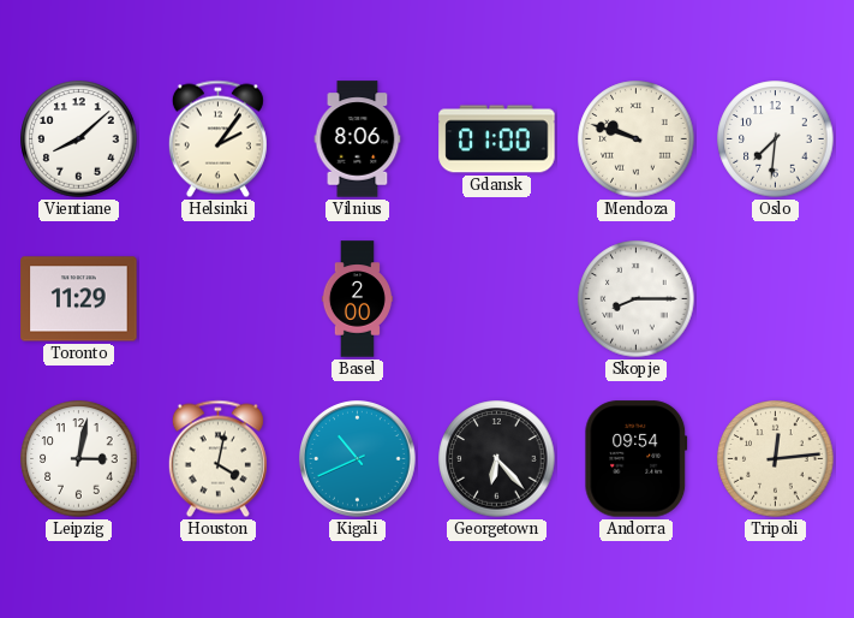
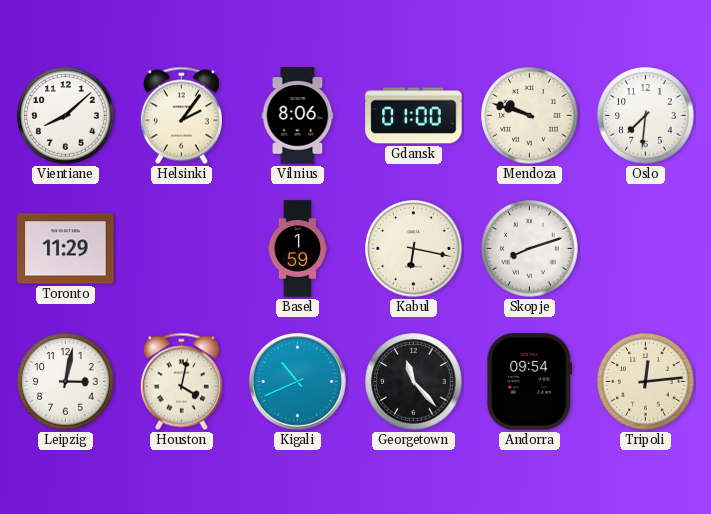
Basel: 2:00 -> 1:59 (297, 249)
Kabul: none -> 6:17 (414, 249)
Skopje: 8:15 -> 8:12 (530, 249)
Georgetown: 6:23 -> 11:23 (414, 382)
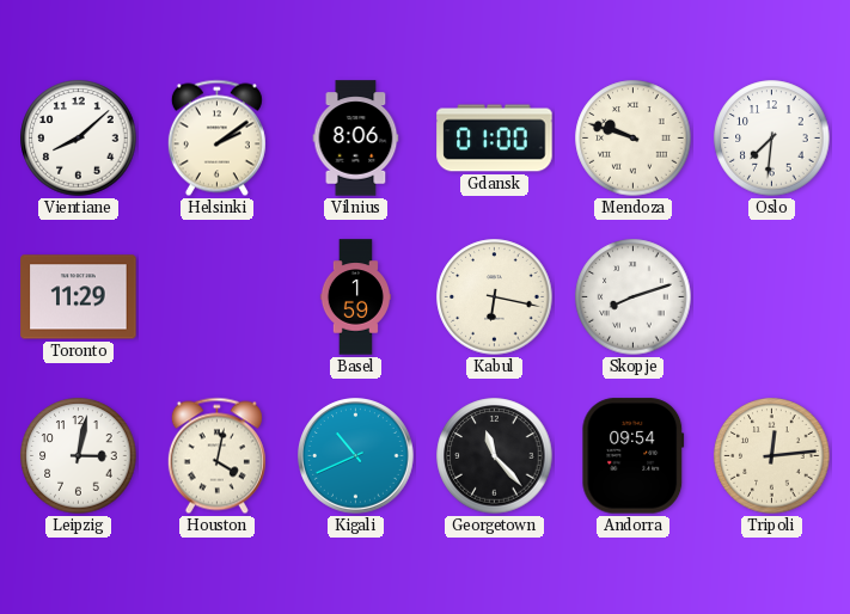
Helsinki: 2:06 -> 2:09 (216, 139)
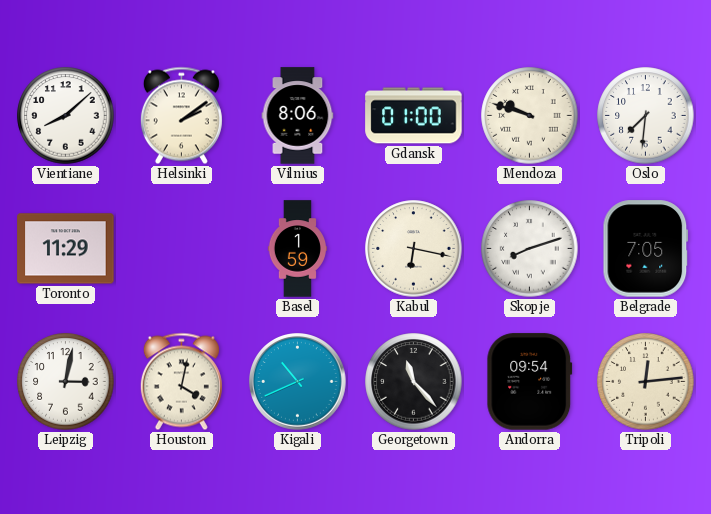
Belgrade: none -> 7:05 (646, 249)
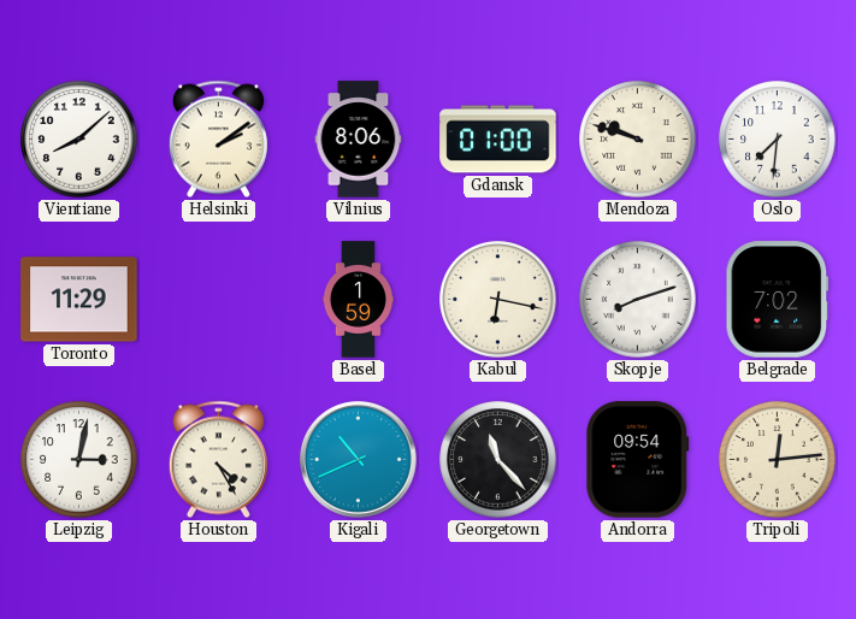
Belgrade: 7:05 -> 7:02 (778, 300)
Houston: 4:02 -> 4:25 (218, 460)
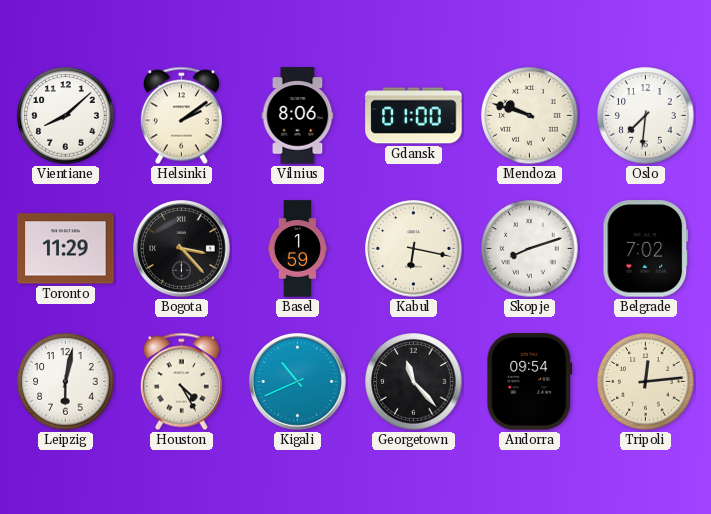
Bogota: none -> 3:23 (182, 249)
Leipzig: 3:02 -> 6:02 (66, 382)
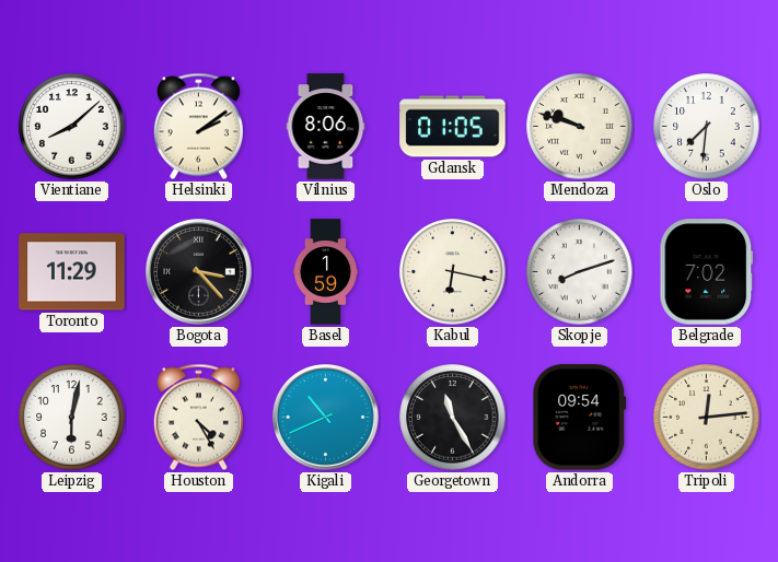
Gdansk: 01:00 -> 01:05 (453, 127)
Georgetown: 11:23 -> 11:25 (453, 418)
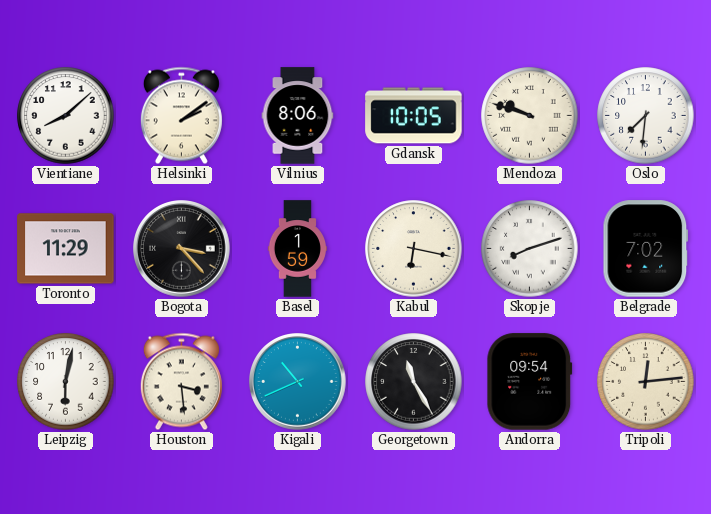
Gdansk: 01:05 -> 10:05 (414, 116)
Houston: 4:25 -> 3:29 (181, 382)
